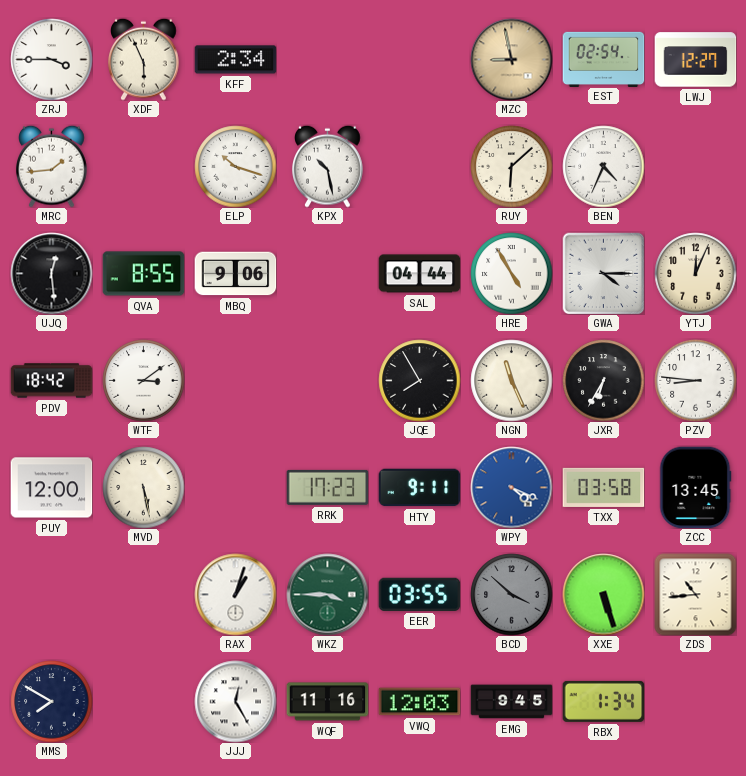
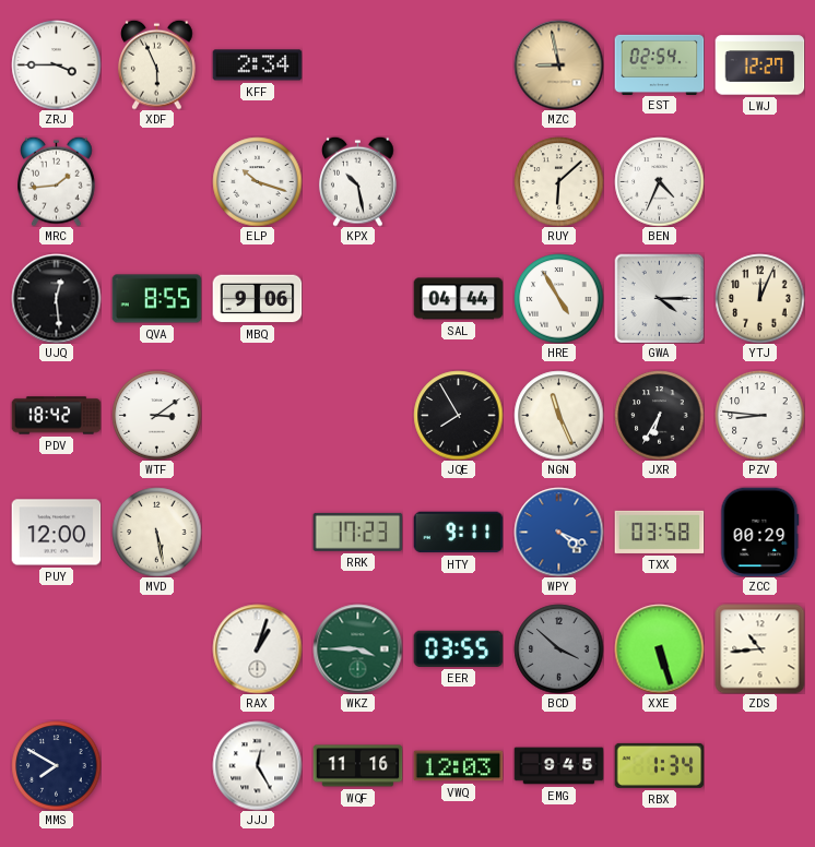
ZCC: 13:45 -> 00:29 (760, 532)
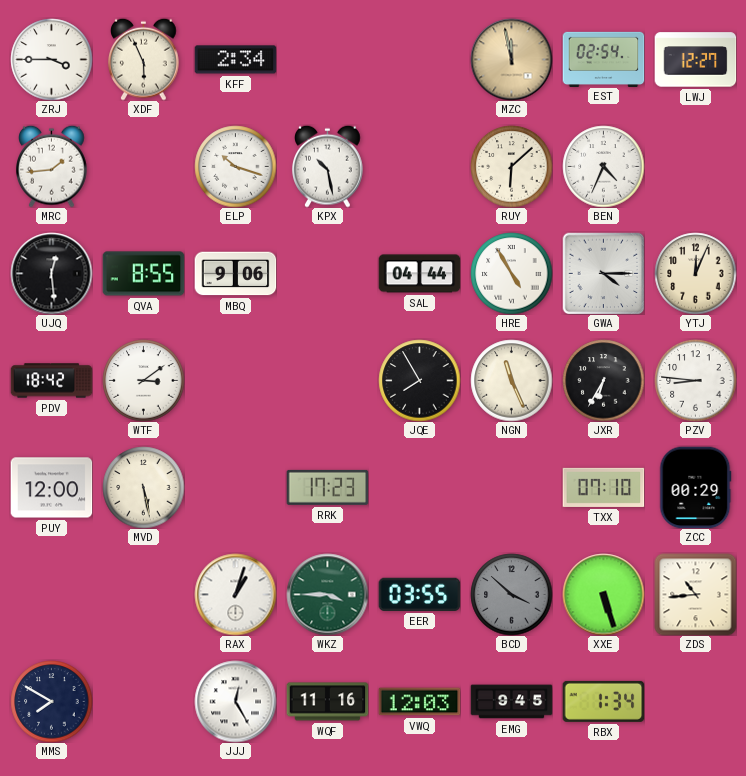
MZC: 8:58 -> 11:58 (511, 59)
HTY: 9:11 -> none (458, 533)
WPY: 4:19 -> none (558, 532)
TXX: 03:58 -> 07:10 (603, 487)
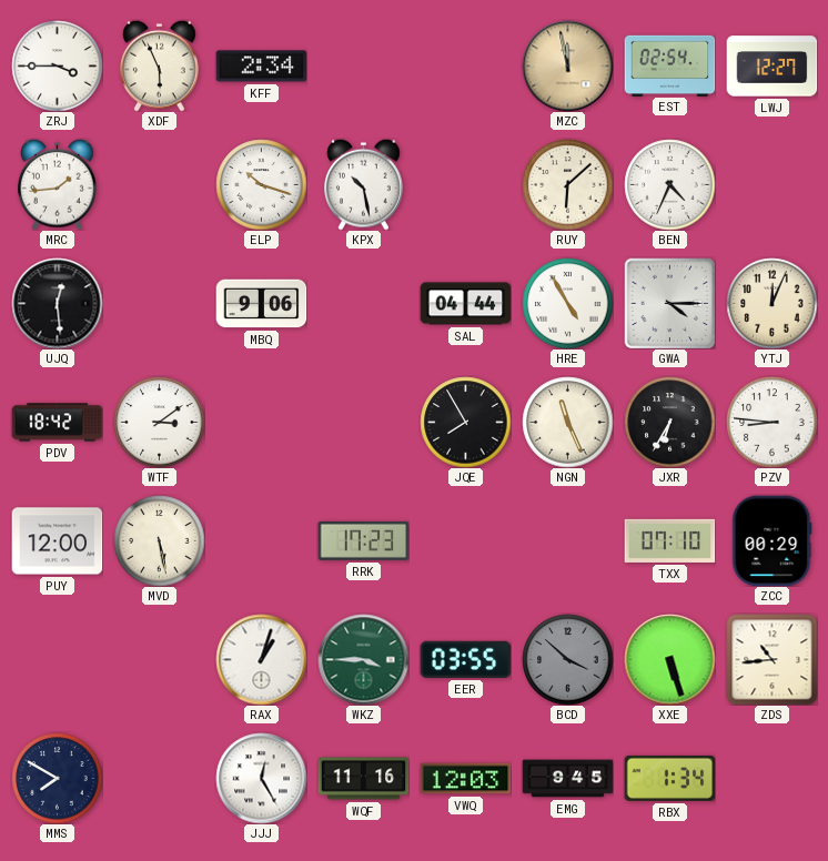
QVA: 8:55 -> none (143, 274)
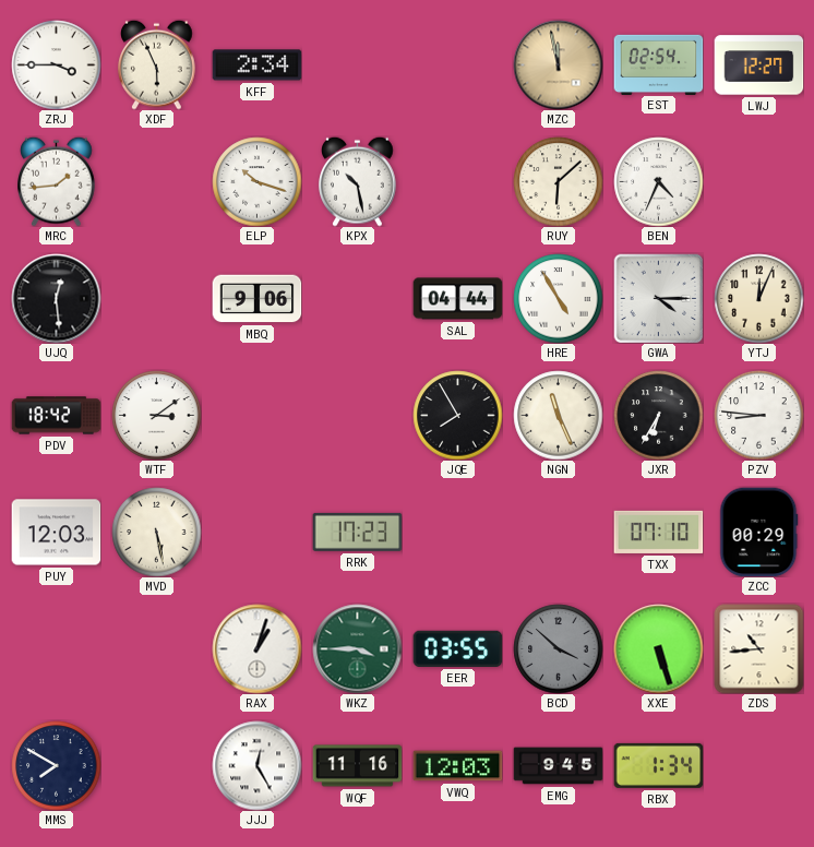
PUY: 12:00 -> 12:03 (56, 533)
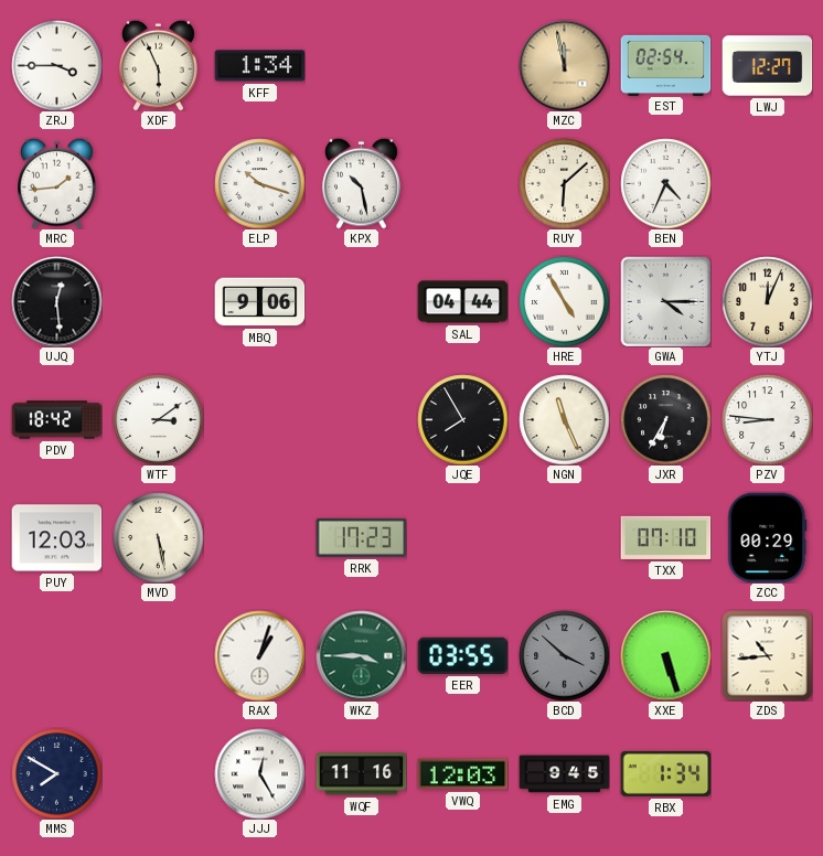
KFF: 2:34 -> 1:34 (259, 66)
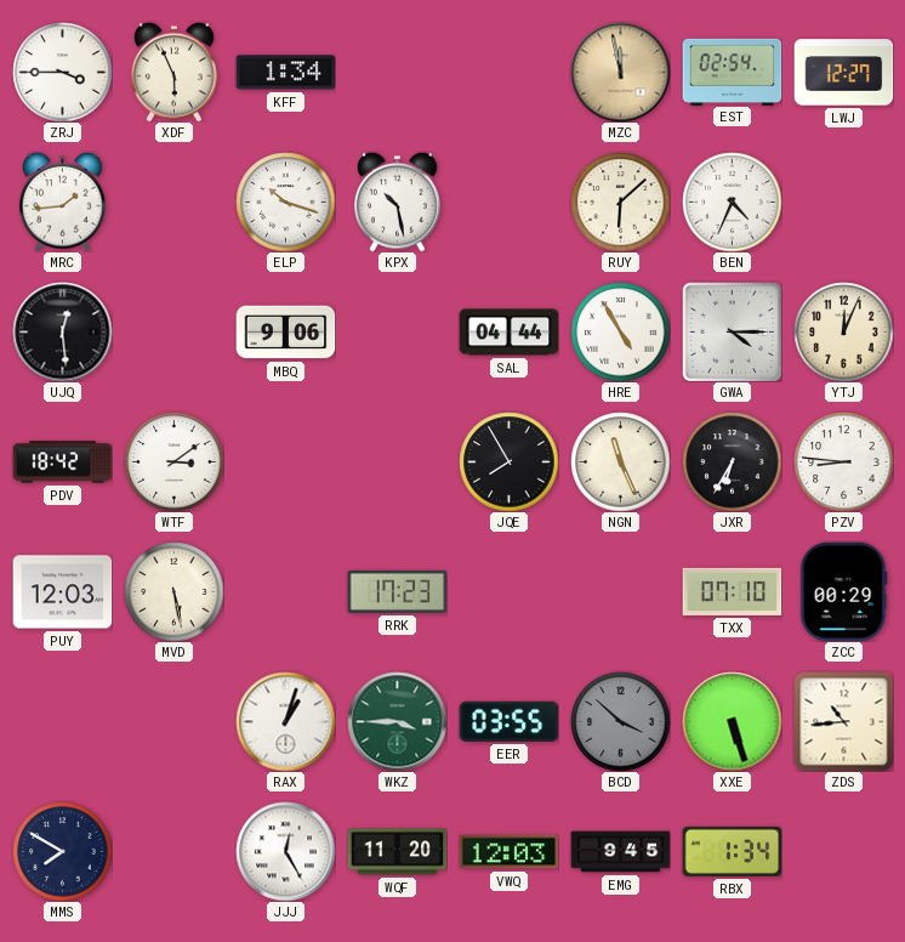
WQF: 11:16 -> 11:20 (397, 852)
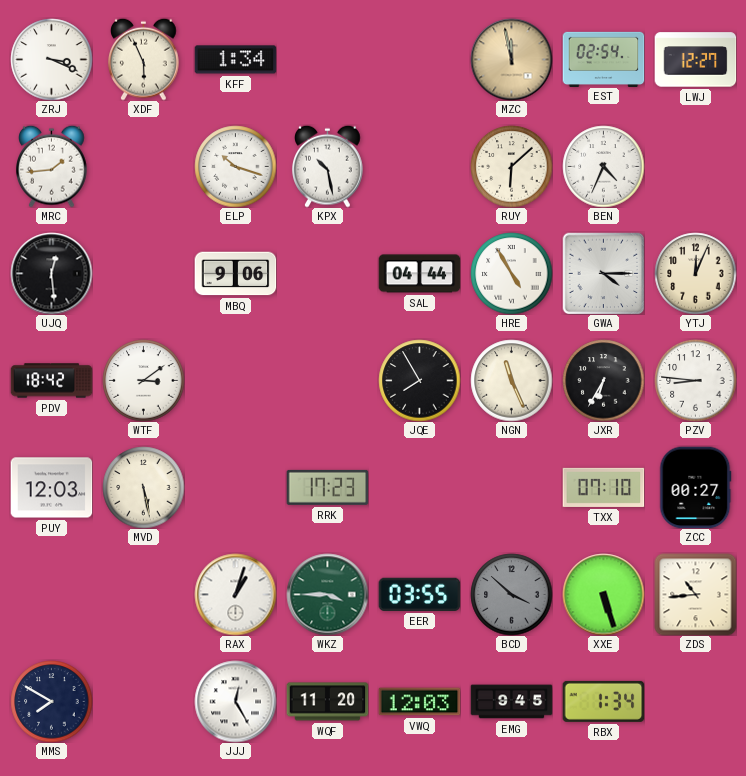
ZRJ: 3:45 -> 3:19 (51, 59)
ZCC: 00:29 -> 00:27 (696, 487)
